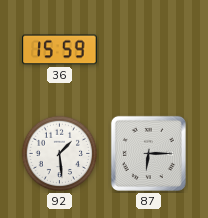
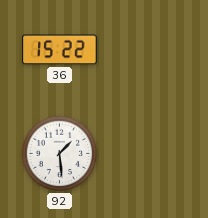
36: 15:59 -> 15:22 (60, 50)
87: 6:15 -> none (148, 153)
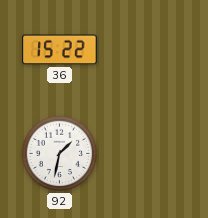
92: 1:29 -> 1:32 (60, 154)
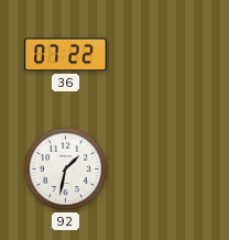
36: 15:22 -> 07:22 (66, 55)
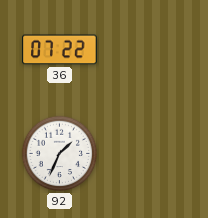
92: 1:32 -> 1:34 (60, 154)
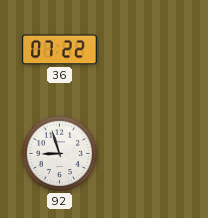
92: 1:34 -> 8:57 (60, 154)
